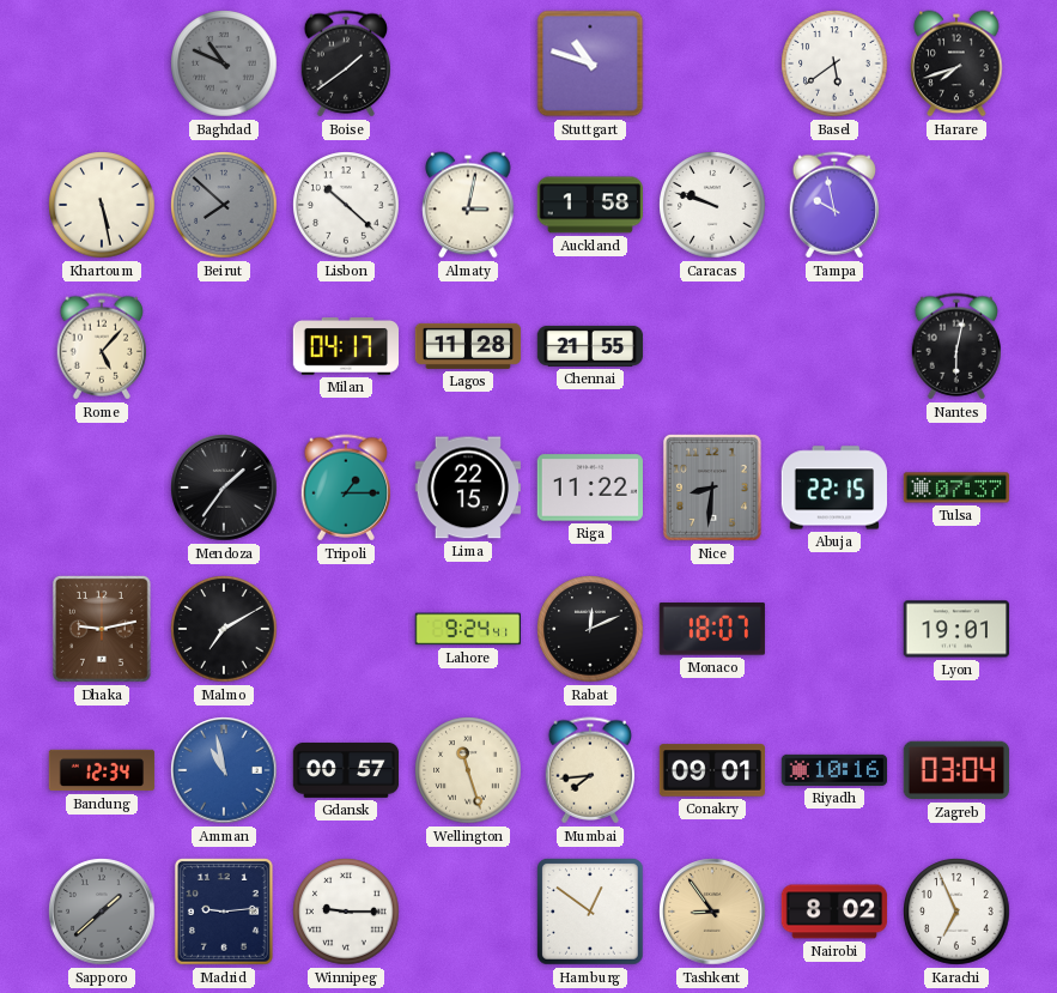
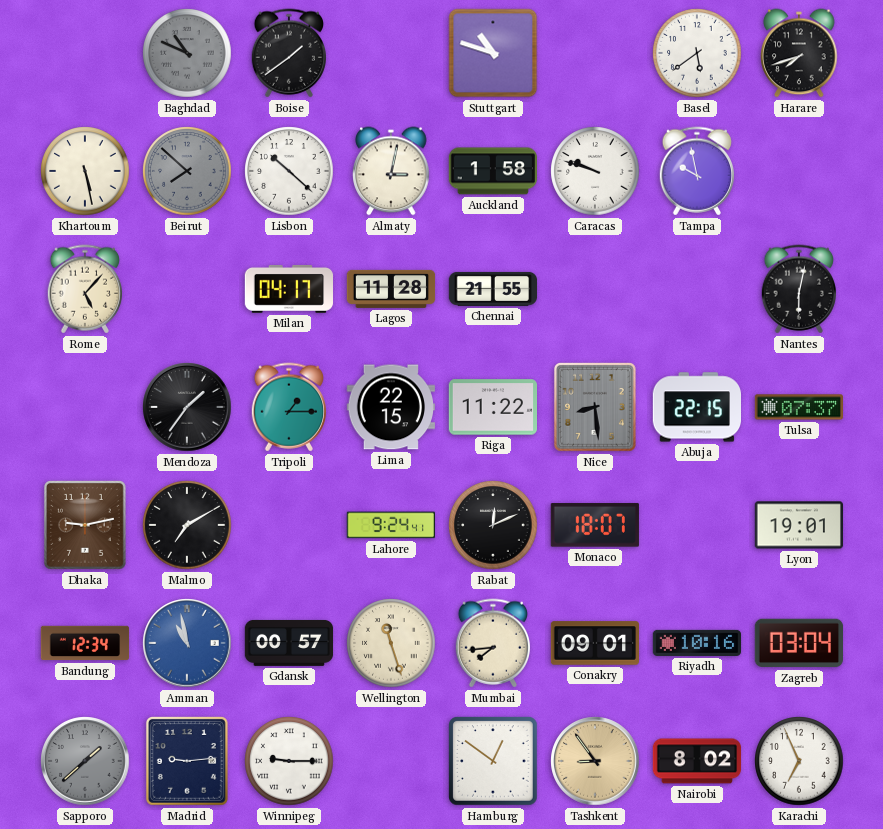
Nice: 8:31 -> 8:29 (595, 407)
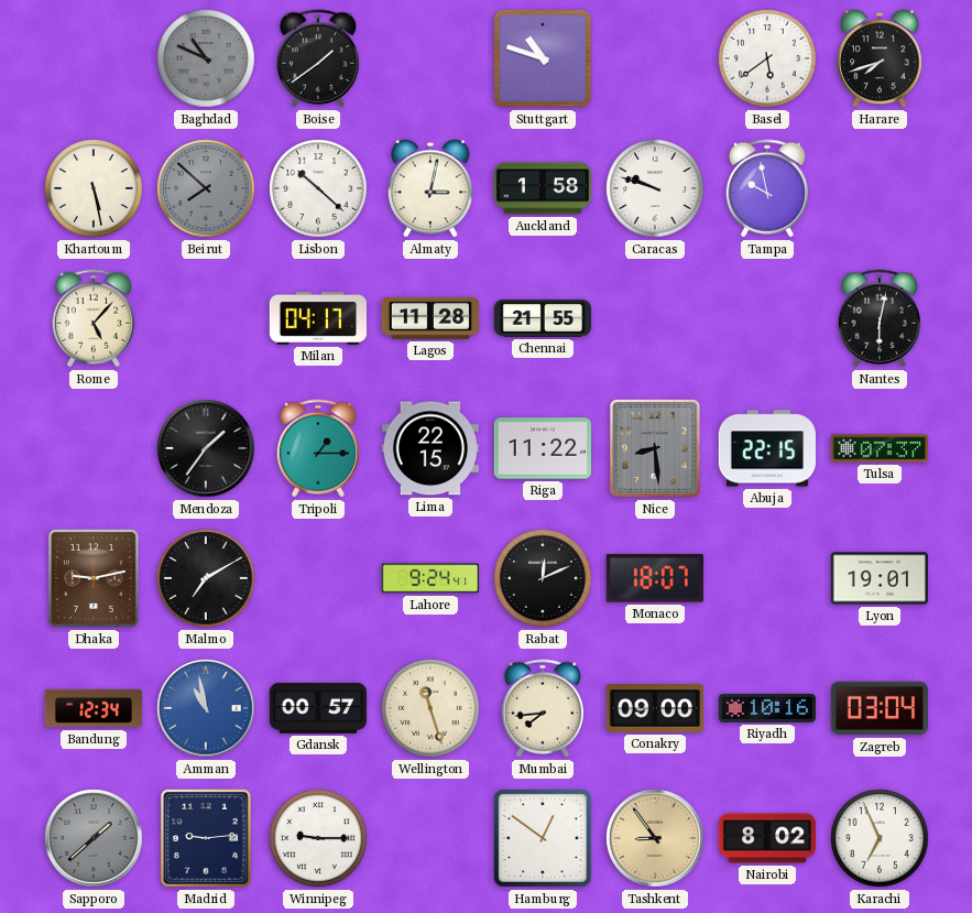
Conakry: 09:01 -> 09:00 (655, 708)
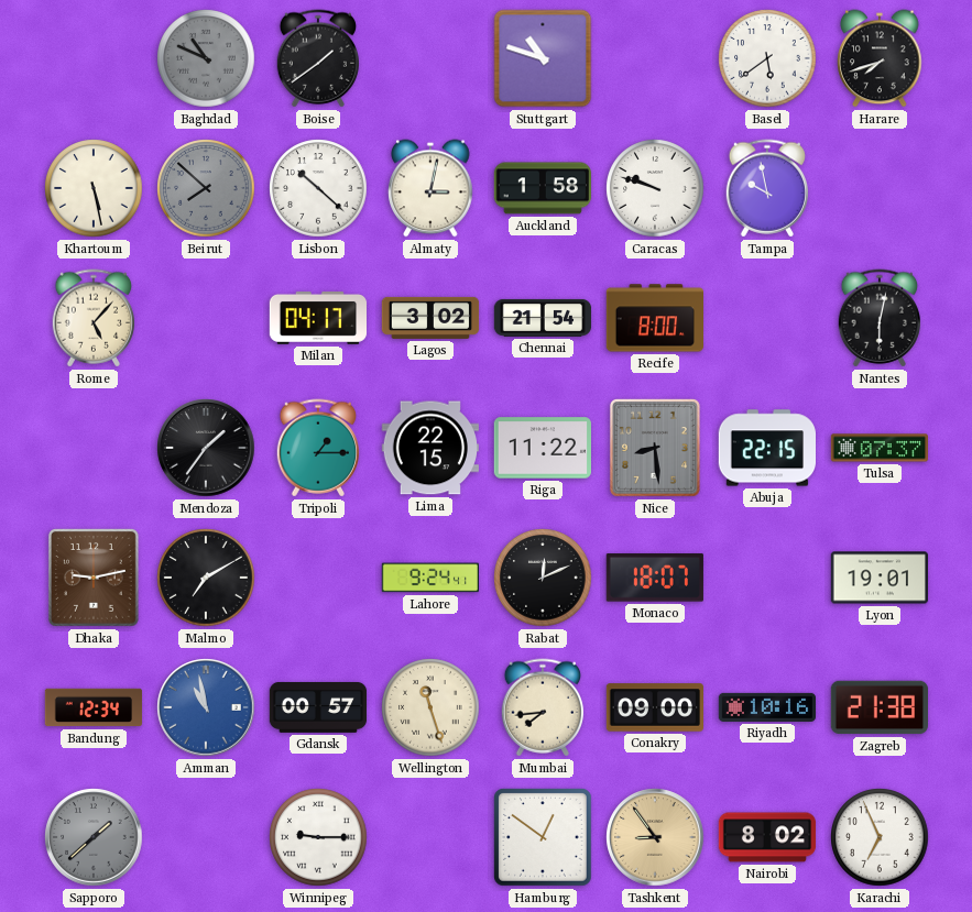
Lagos: 11:28 -> 3:02 (430, 318)
Chennai: 21:55 -> 21:54 (543, 318)
Recife: none -> 8:00 (654, 318)
Zagreb: 03:04 -> 21:38 (878, 707)
Madrid: 9:14 -> none (206, 838)
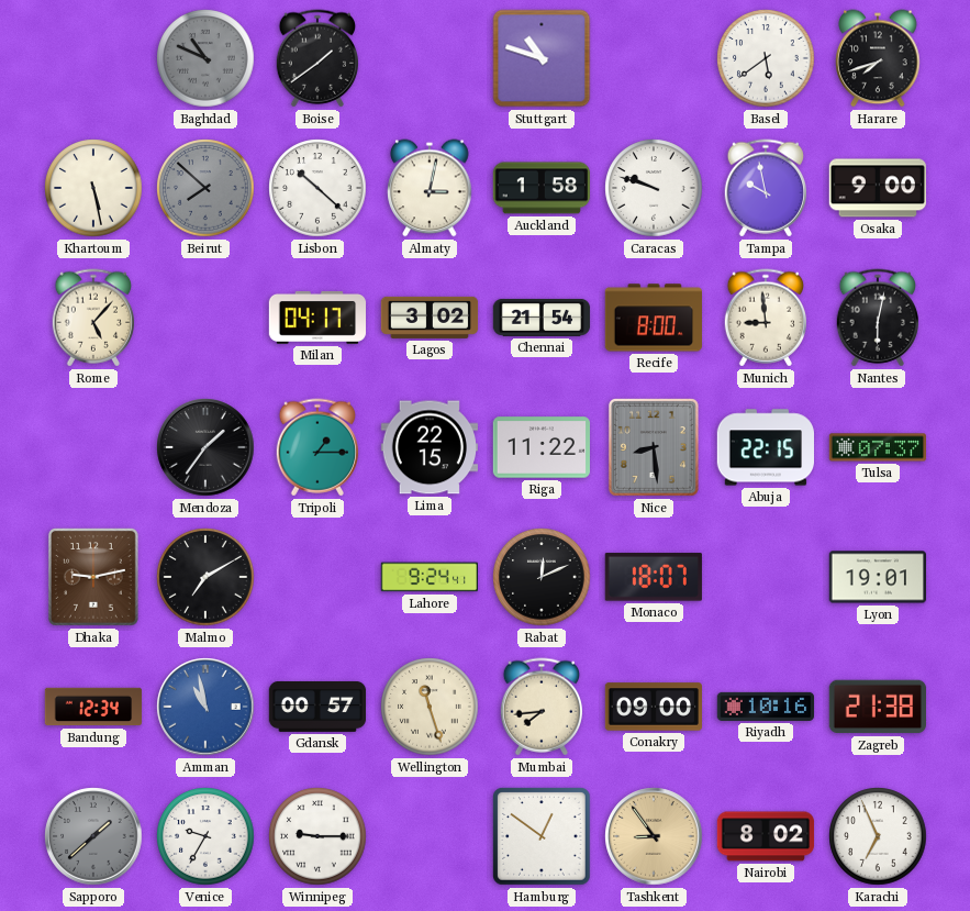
Osaka: none -> 9:00 (877, 188)
Munich: none -> 8:59 (765, 318)
Venice: none -> 9:35 (205, 836)
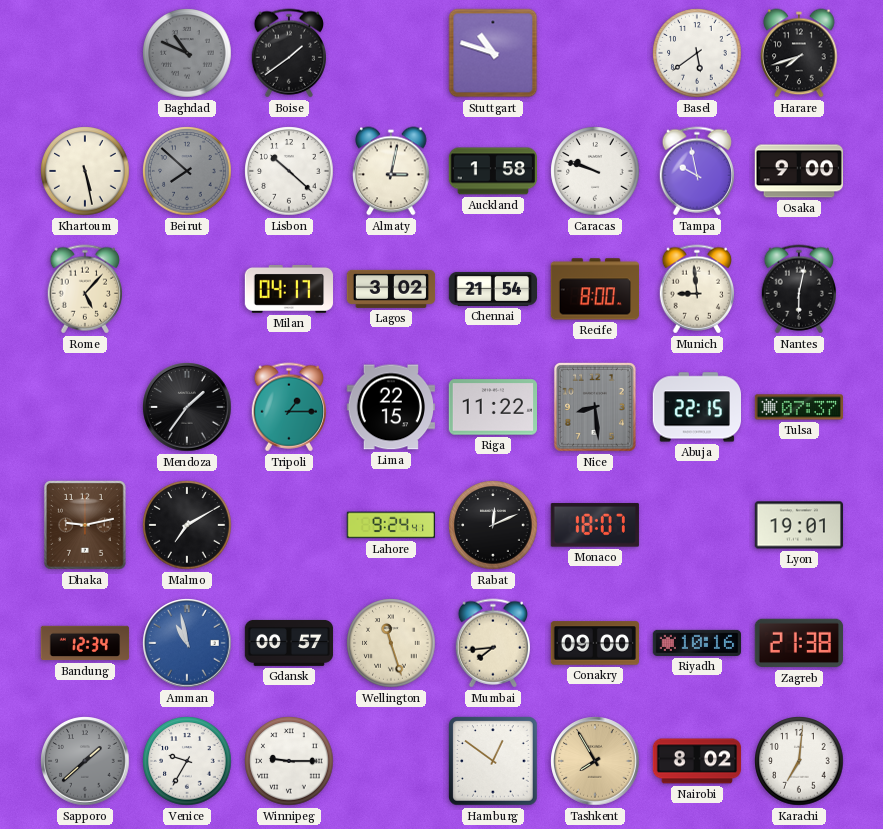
Tashkent: 8:54 -> 7:55 (595, 761)
Karachi: 6:56 -> 7:01 (799, 761)
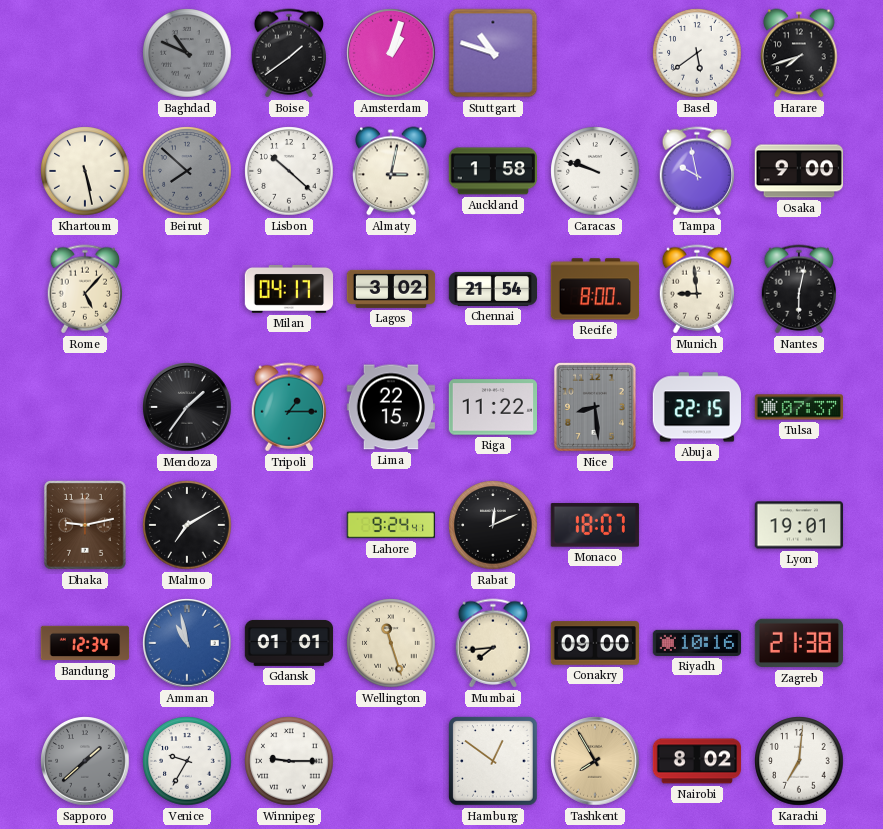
Amsterdam: none -> 1:03 (391, 53)
Gdansk: 00:57 -> 01:01 (289, 643)
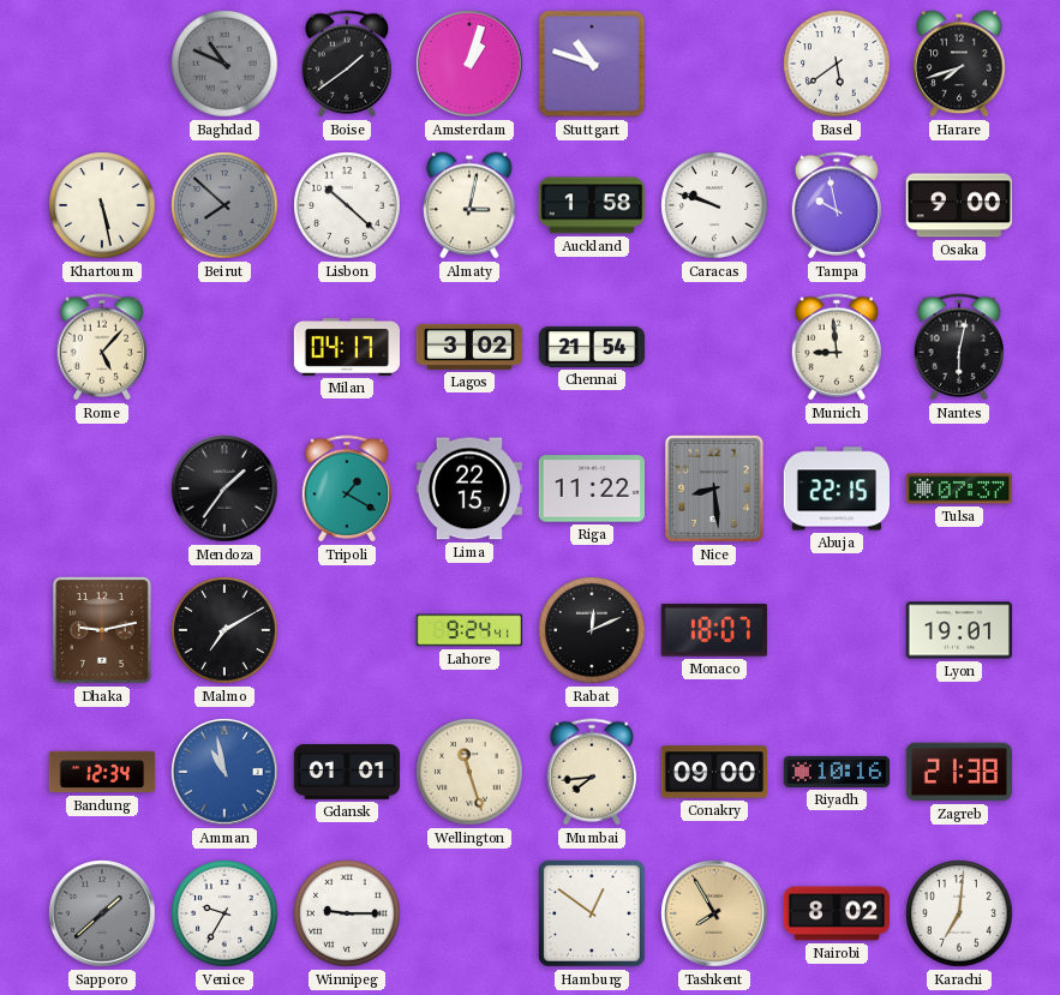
Recife: 8:00 -> none (594, 289)
Tripoli: 1:15 -> 1:20 (346, 488)
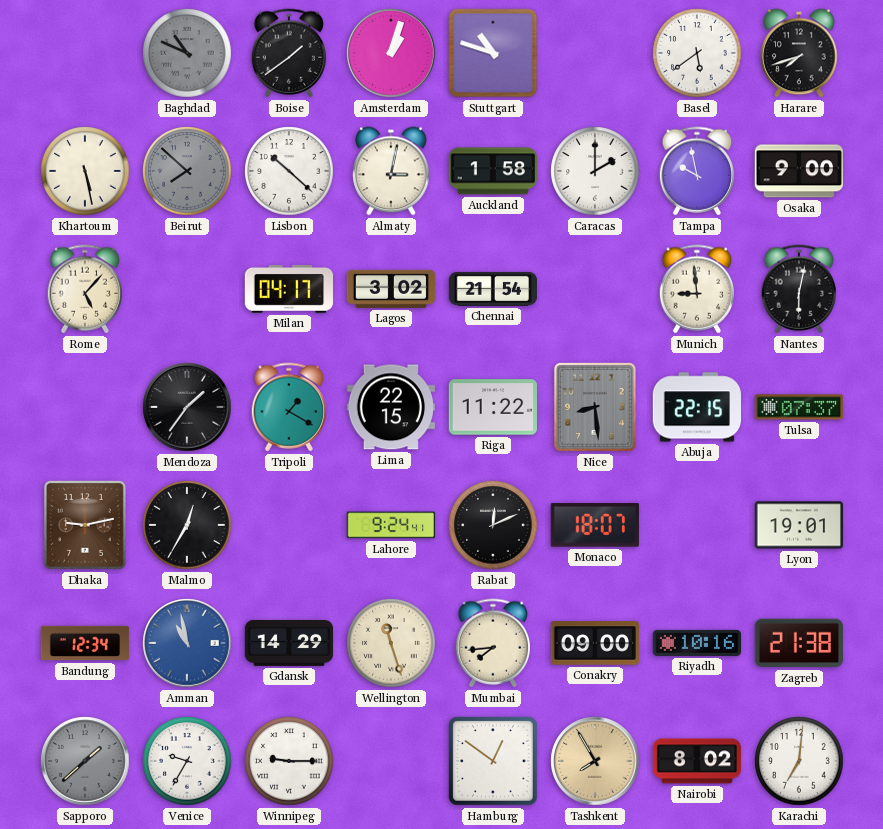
Caracas: 9:48 -> 2:00 (595, 171)
Malmo: 7:10 -> 12:35 (187, 525)
Gdansk: 01:01 -> 14:29 (289, 643)
